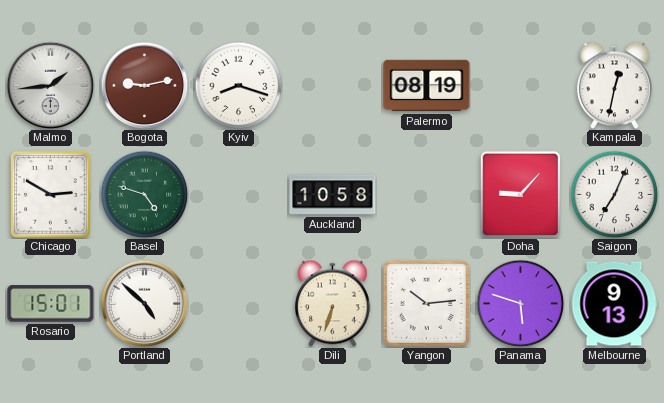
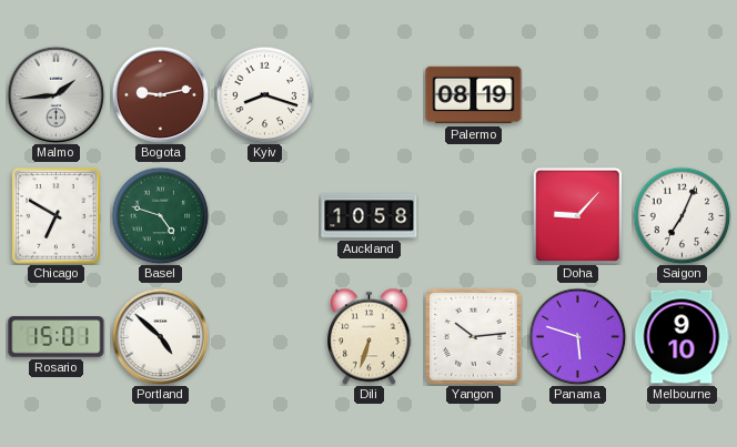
Kampala: 12:32 -> none (614, 85)
Chicago: 2:50 -> 6:50 (57, 216)
Melbourne: 9:13 -> 9:10 (682, 337)
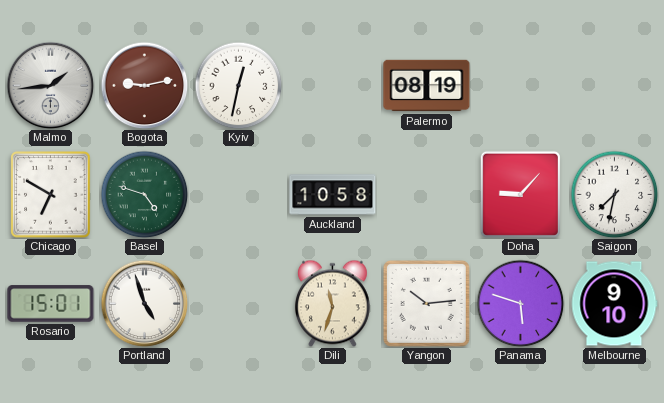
Kyiv: 8:18 -> 12:32 (238, 85)
Saigon: 7:04 -> 7:32 (614, 194)
Portland: 4:52 -> 4:57 (144, 303)
Dili: 6:33 -> 11:33 (332, 303)
